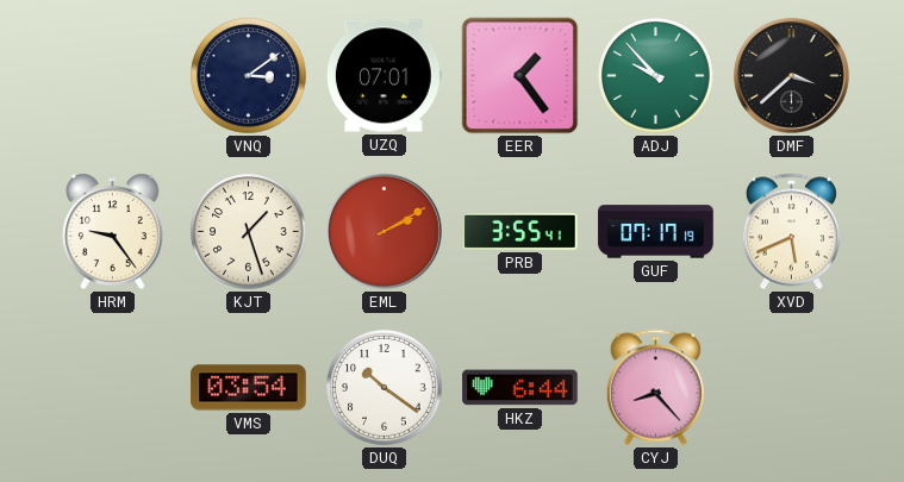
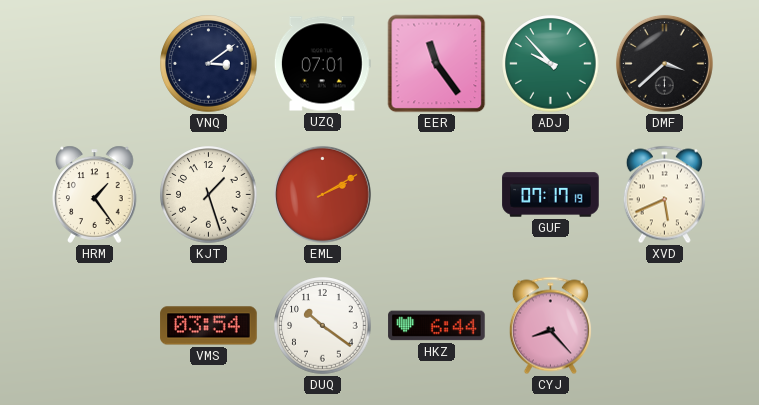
EER: 1:24 -> 11:24 (437, 64)
HRM: 9:24 -> 1:24 (95, 194)
PRB: 3:55 -> none (520, 231)
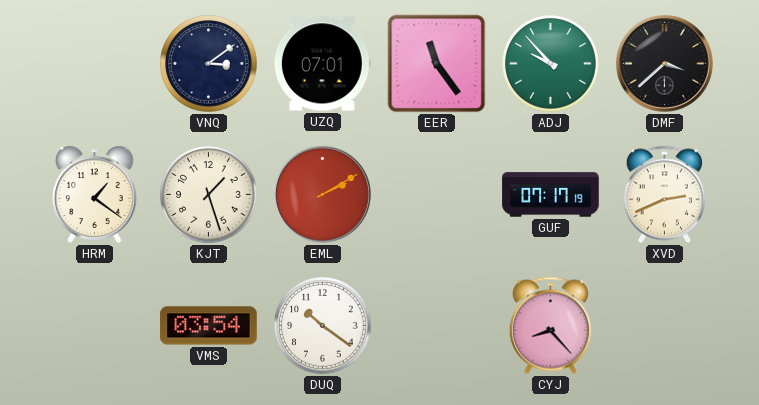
HRM: 1:24 -> 1:21 (95, 194)
XVD: 5:41 -> 2:41 (664, 195)
HKZ: 6:44 -> none (437, 326)
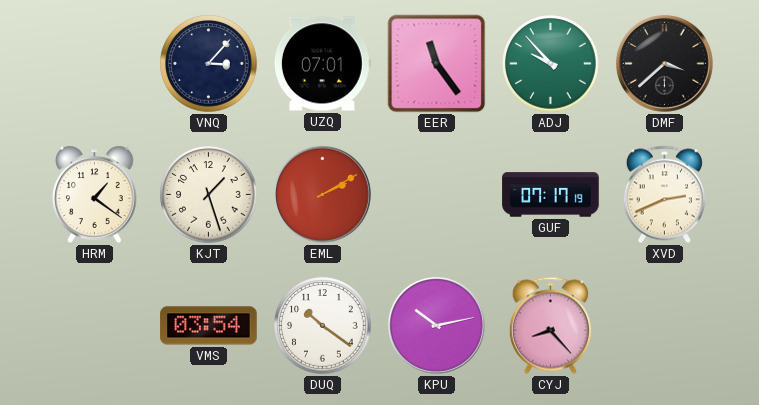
VNQ: 3:09 -> 3:07 (209, 64)
KPU: none -> 10:13 (436, 325)
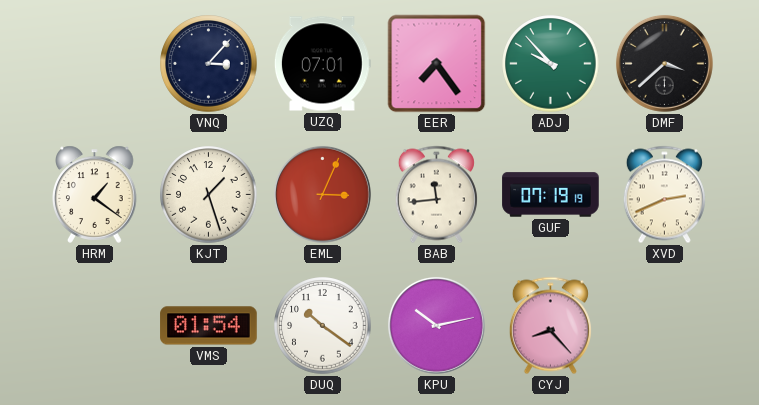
EER: 11:24 -> 7:24 (437, 64)
EML: 2:10 -> 3:04 (322, 194)
BAB: none -> 11:44 (436, 195)
GUF: 07:17 -> 07:19 (551, 195)
VMS: 03:54 -> 01:54 (209, 326)
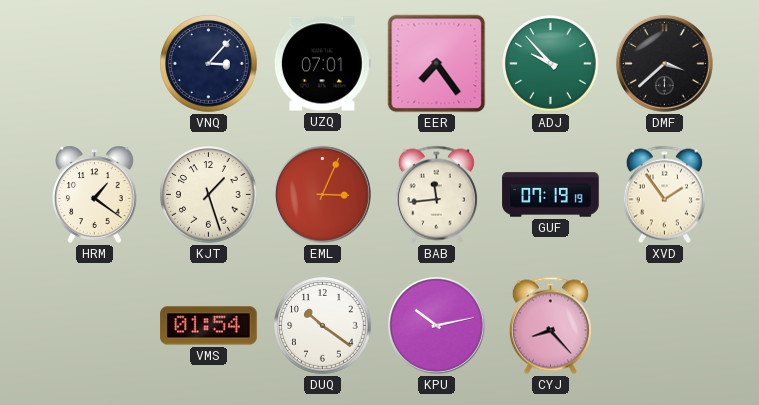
XVD: 2:41 -> 1:54 (664, 195)
